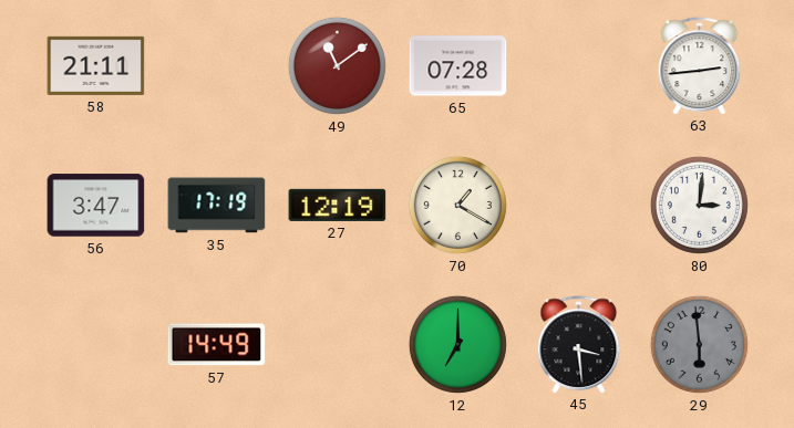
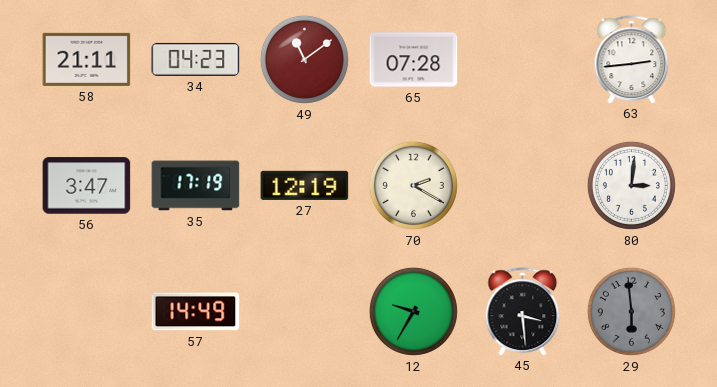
34: none -> 04:23 (196, 59)
70: 1:20 -> 2:20 (413, 185)
12: 7:00 -> 9:35 (413, 311)
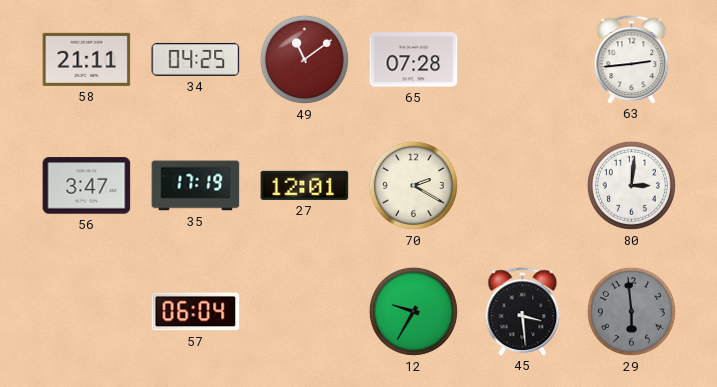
34: 04:23 -> 04:25 (196, 59)
27: 12:19 -> 12:01 (305, 185)
57: 14:49 -> 06:04 (196, 312)
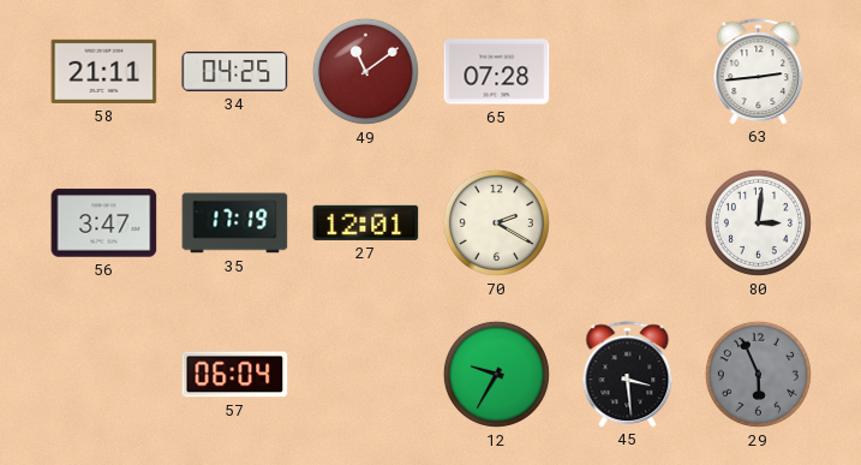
29: 5:59 -> 5:56 (758, 374)
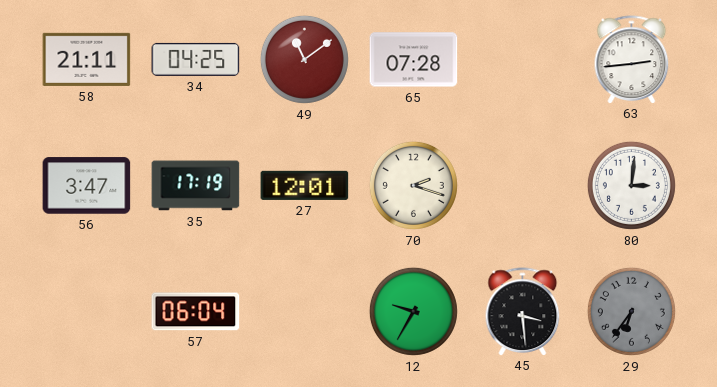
70: 2:20 -> 2:18 (413, 185)
29: 5:56 -> 6:36 (631, 311)
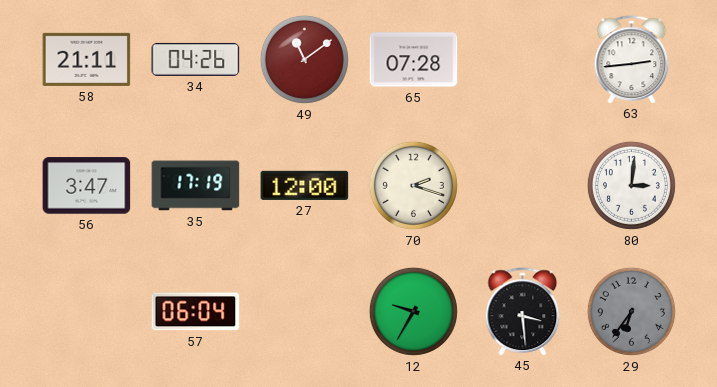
34: 04:25 -> 04:26 (196, 59)
27: 12:01 -> 12:00 (305, 185)
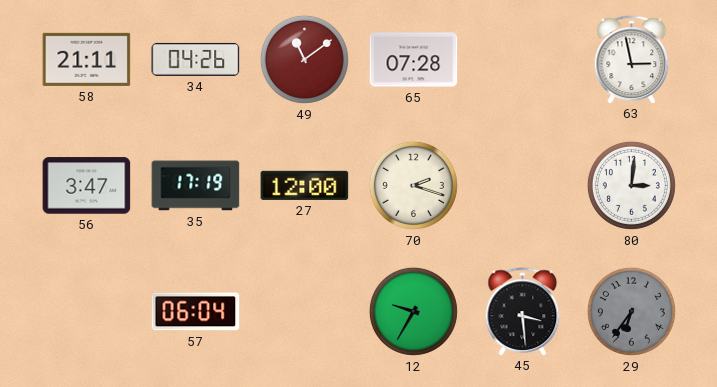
63: 2:44 -> 2:58 (632, 59)
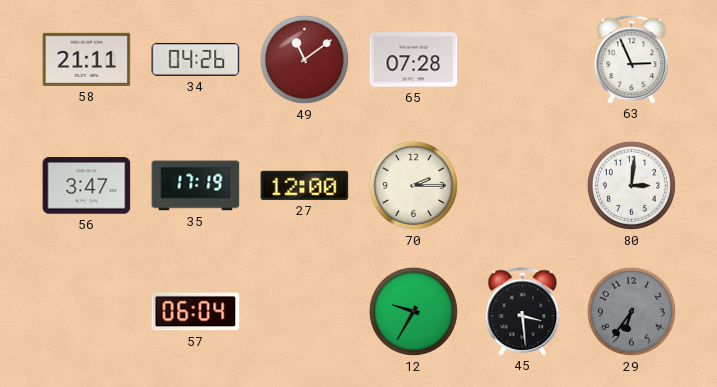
63: 2:58 -> 2:56 (632, 59)
70: 2:18 -> 2:15 (413, 185)
